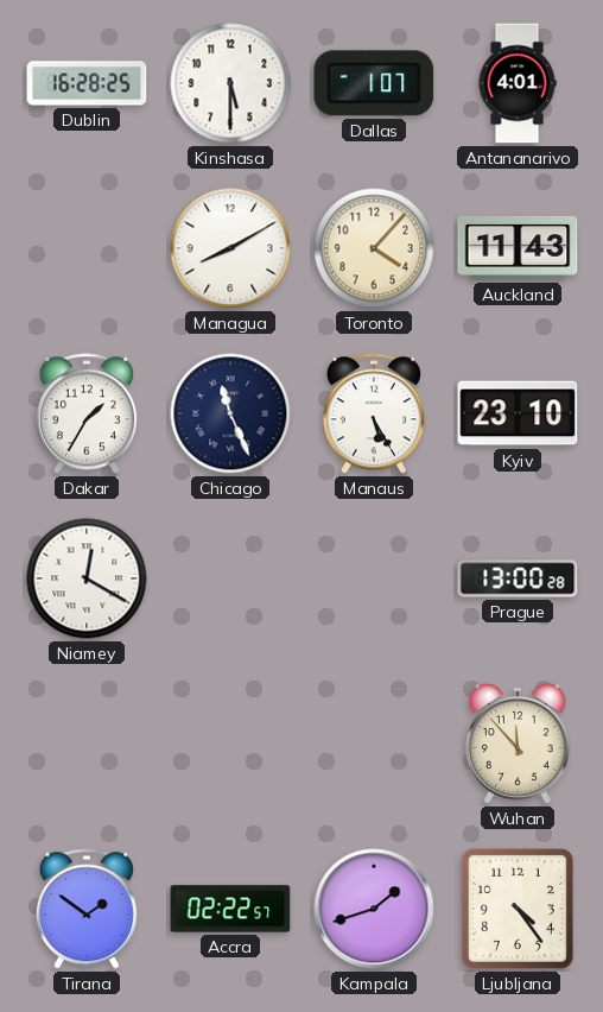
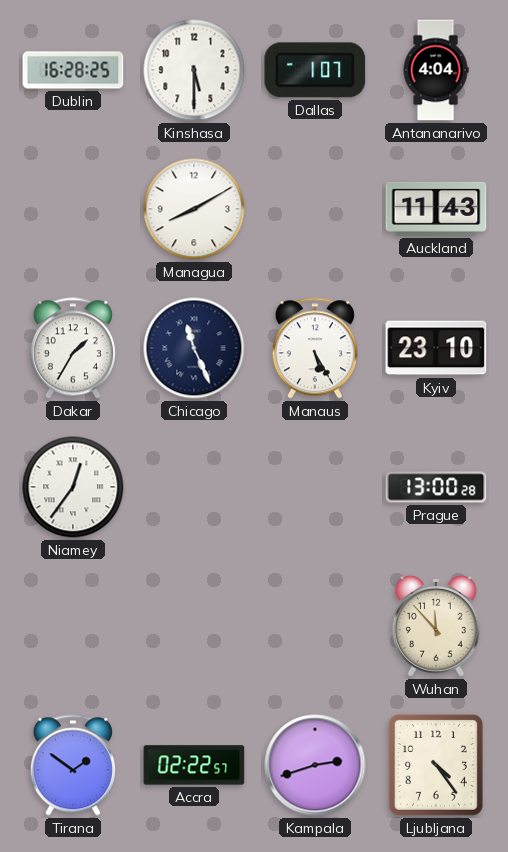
Antananarivo: 4:01 -> 4:04 (436, 70)
Toronto: 4:07 -> none (374, 248)
Niamey: 12:20 -> 12:36 (73, 487)
Kampala: 1:42 -> 2:42 (315, 765)
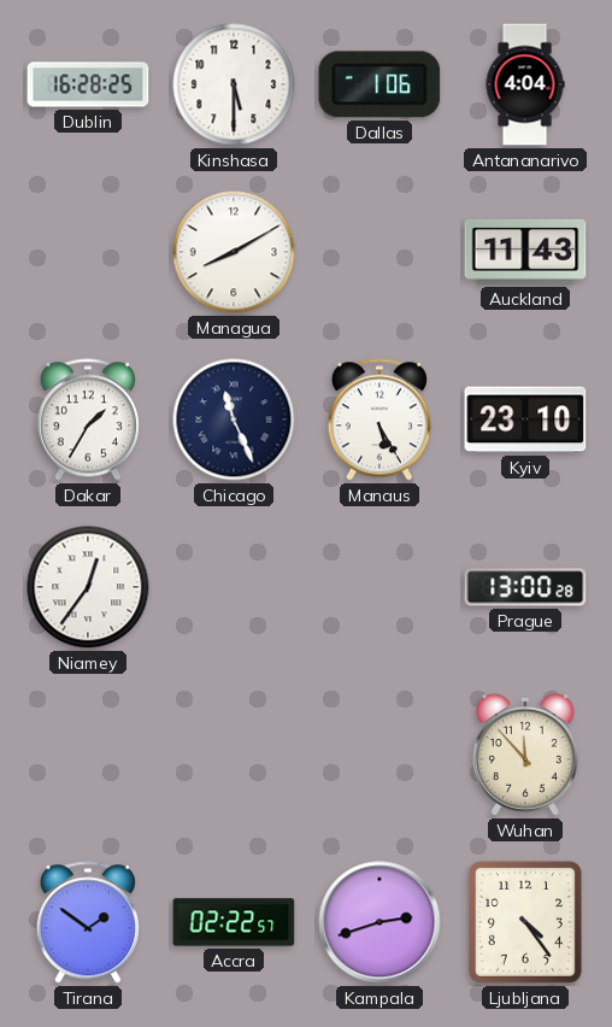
Dallas: 1:07 -> 1:06 (379, 84)
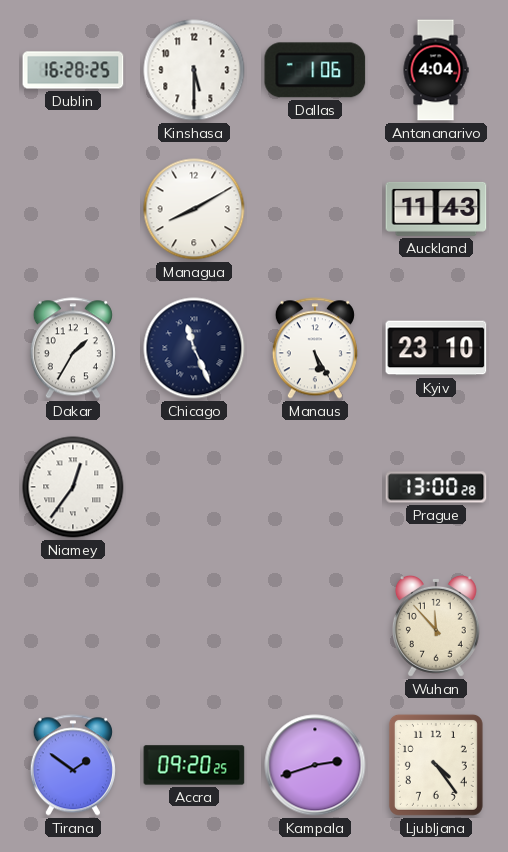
Accra: 02:22 -> 09:20 (194, 765)
